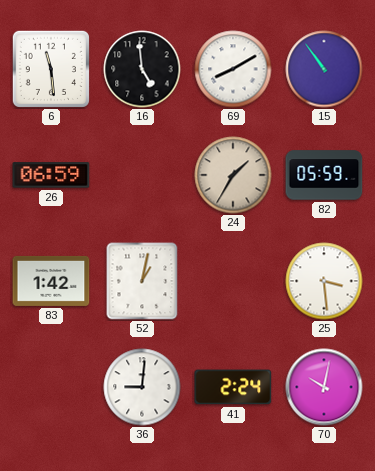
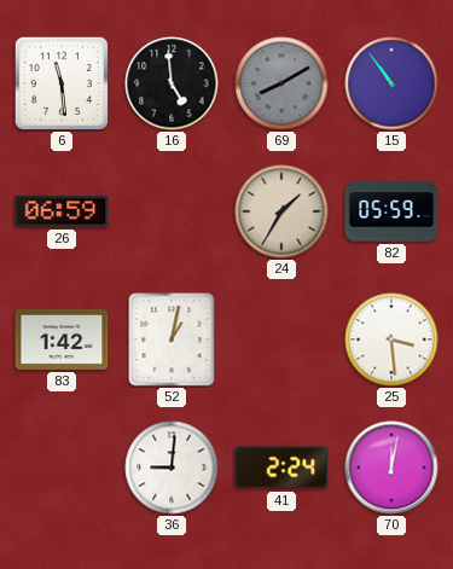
69 dial: white -> grey (281, 83)
70: 10:02 -> 12:02 (391, 468)
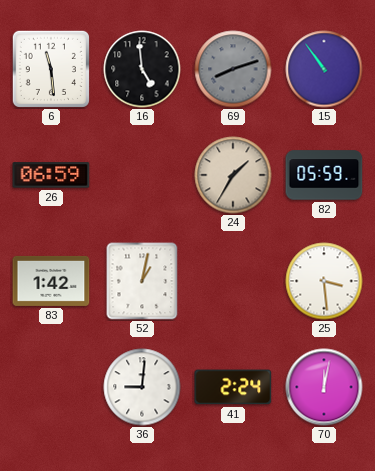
69: 8:10 -> 8:12 (233, 69)
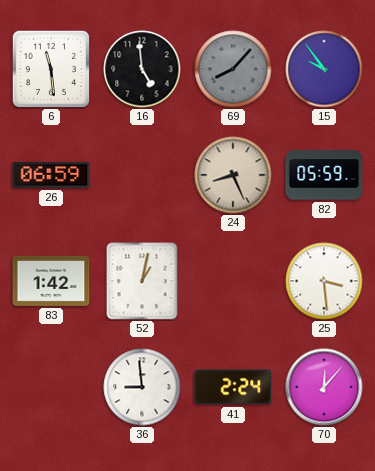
69: 8:12 -> 8:07 (233, 69)
15: 10:54 -> 9:54 (324, 69)
24: 1:35 -> 8:26 (233, 175)
36: 9:01 -> 8:59 (142, 387)
70: 12:02 -> 12:07 (324, 387)
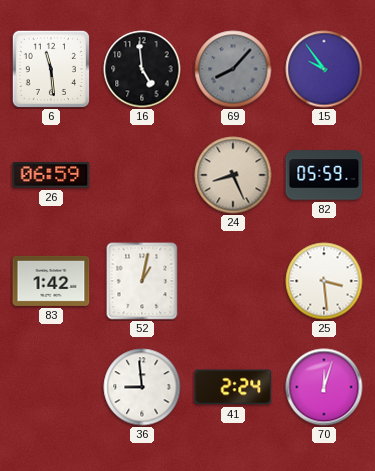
70: 12:07 -> 12:03 (324, 387)
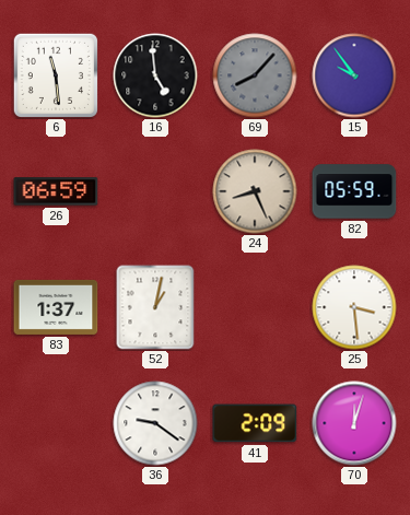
83: 1:42 -> 1:37 (56, 307)
36: 8:59 -> 9:21 (155, 423)
41: 2:24 -> 2:09 (255, 423)
